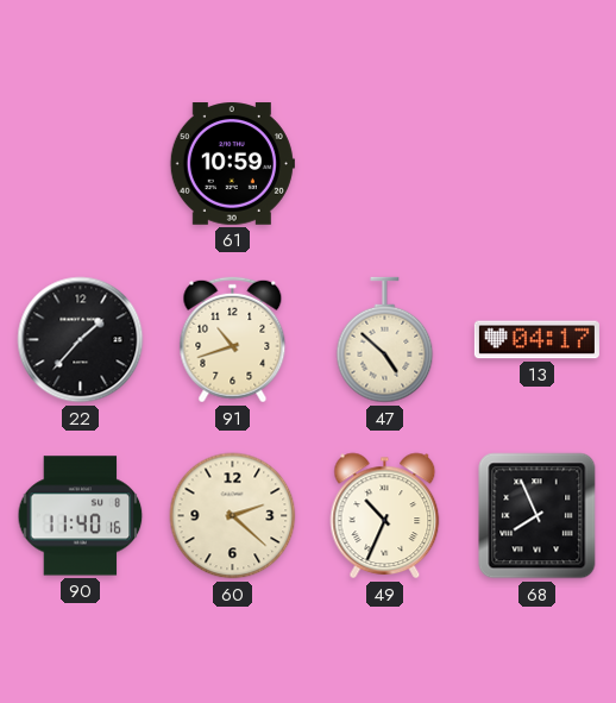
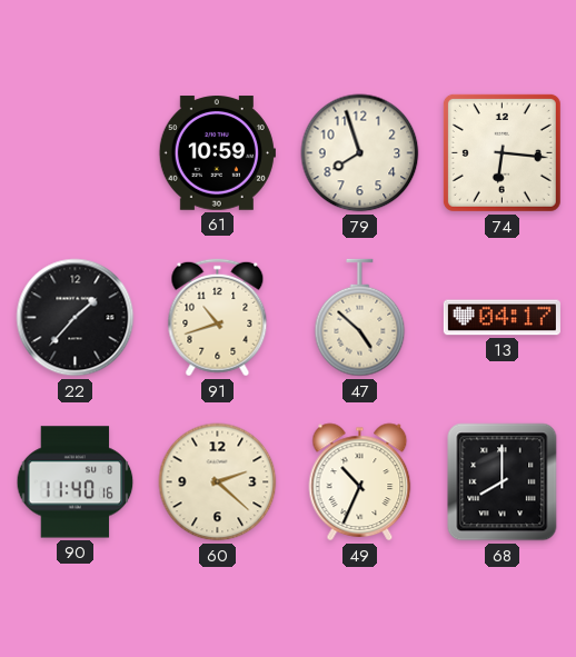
79: none -> 7:57 (360, 153)
74: none -> 6:16 (501, 152)
68: 7:56 -> 8:00 (503, 482)
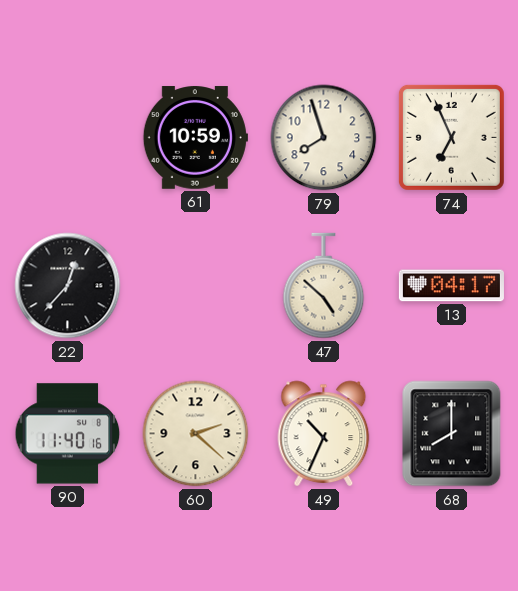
74: 6:16 -> 6:56 (451, 137)
22: 1:37 -> 12:37 (68, 286)
91: 10:42 -> none (218, 318)
